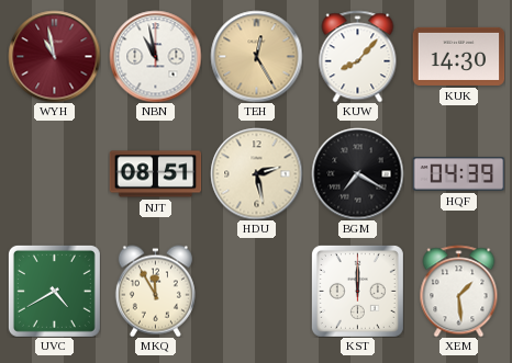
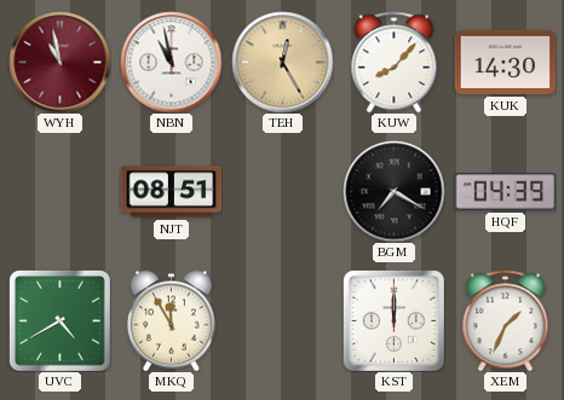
HDU: 2:28 -> none (256, 173)
XEM: 1:29 -> 1:34 (506, 320)
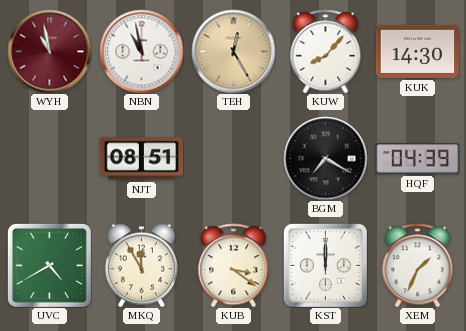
KUB: none -> 3:21 (234, 265)
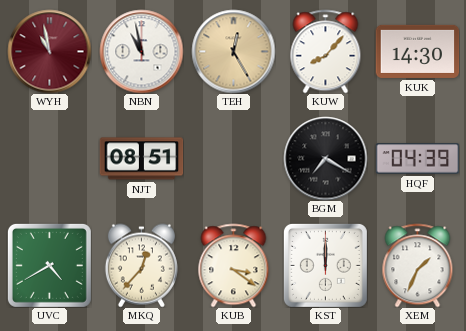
MKQ: 11:55 -> 12:37 (141, 265)
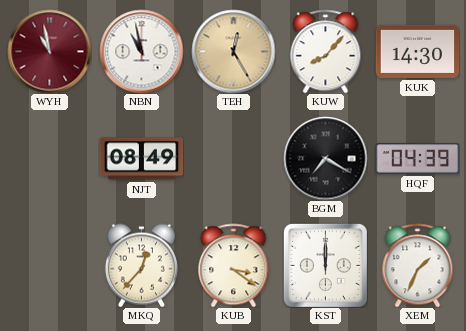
NJT: 08:51 -> 08:49 (141, 159)
UVC: 4:40 -> none (49, 265)
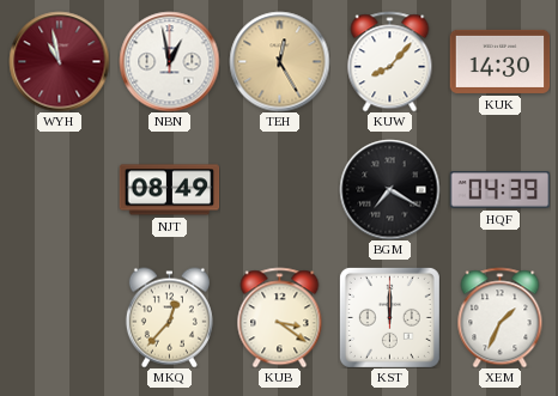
NBN: 10:58 -> 12:58 (169, 61)
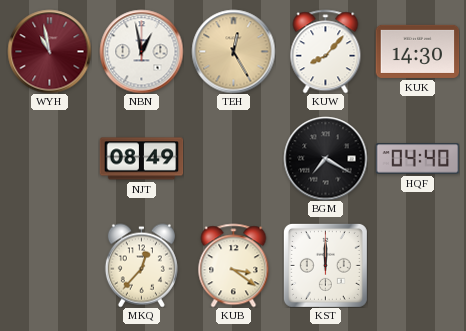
HQF: 04:39 -> 04:40 (417, 159)
XEM: 1:34 -> none (501, 317)
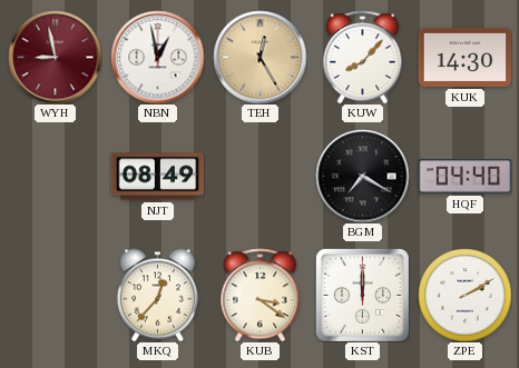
WYH: 10:58 -> 8:58 (55, 57)
ZPE: none -> 2:10 (464, 295)
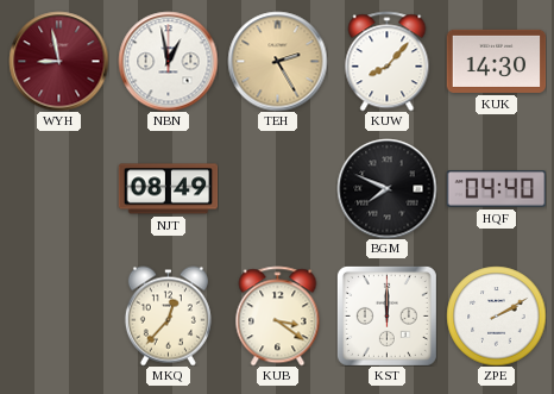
TEH: 12:25 -> 2:25 (277, 61)
BGM: 7:20 -> 7:49 (386, 188)
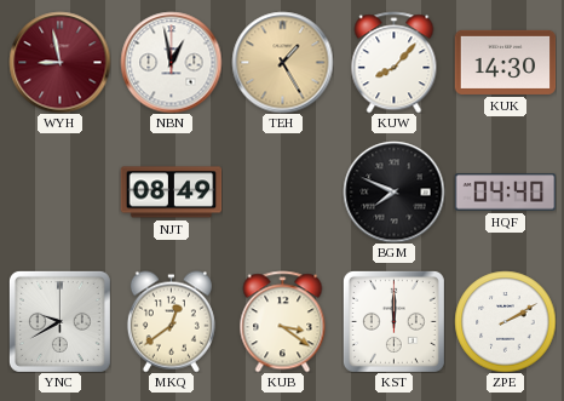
TEH: 2:25 -> 1:25 (282, 62)
YNC: none -> 9:40 (59, 321)
MKQ: 12:37 -> 12:39 (171, 321)
